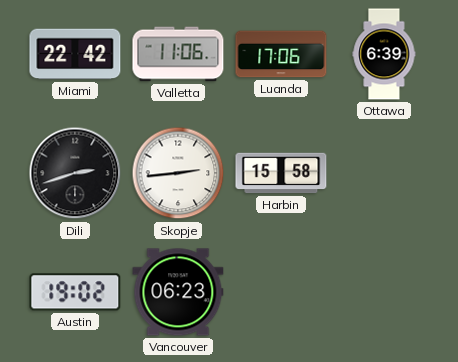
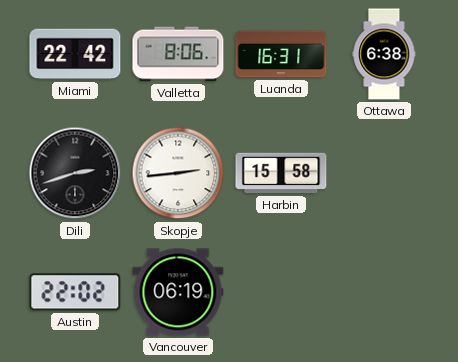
Valletta: 11:06 -> 8:06 (178, 54)
Luanda: 17:06 -> 16:31 (281, 54)
Ottawa: 6:39 -> 6:38 (384, 54)
Austin: 19:02 -> 22:02 (75, 292)
Vancouver: 06:23 -> 06:19 (178, 292)
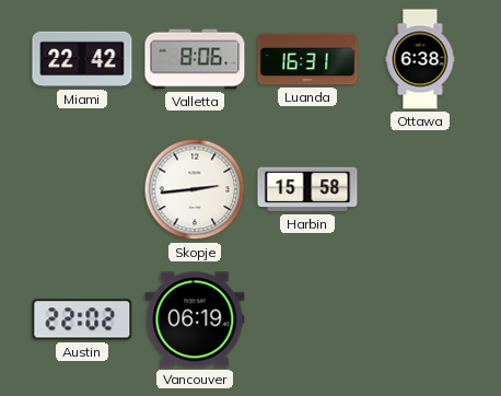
Dili: 2:42 -> none (75, 173)
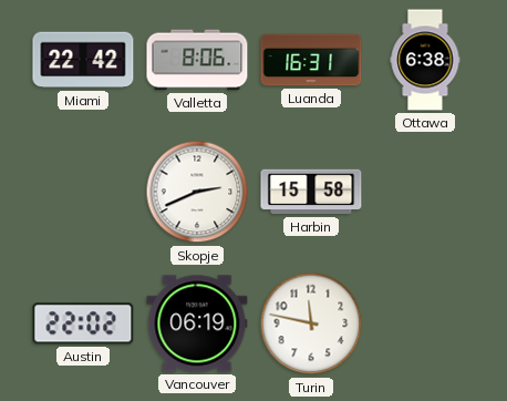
Skopje: 2:44 -> 2:41 (197, 192)
Turin: none -> 11:47 (311, 323)
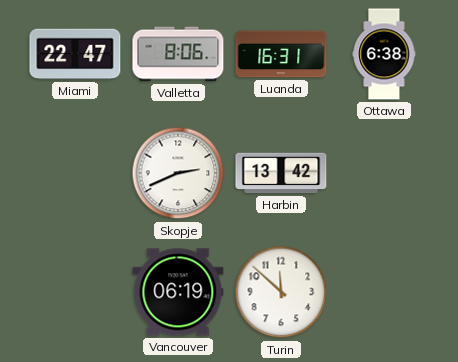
Miami: 22:42 -> 22:47 (75, 54)
Harbin: 15:58 -> 13:42 (281, 173)
Austin: 22:02 -> none (83, 323)
Turin: 11:47 -> 11:52 (281, 292)
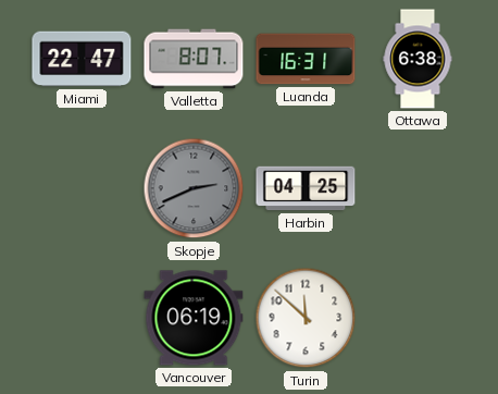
Valletta: 8:06 -> 8:07 (194, 59)
Skopje dial: white -> grey (194, 188)
Harbin: 13:42 -> 04:25 (306, 188)
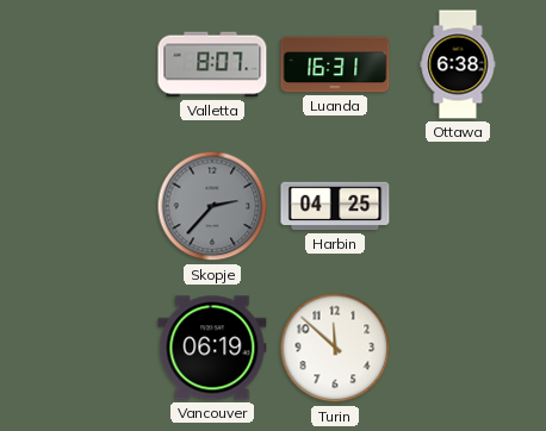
Miami: 22:47 -> none (82, 59)
Skopje: 2:41 -> 2:37 (212, 206)
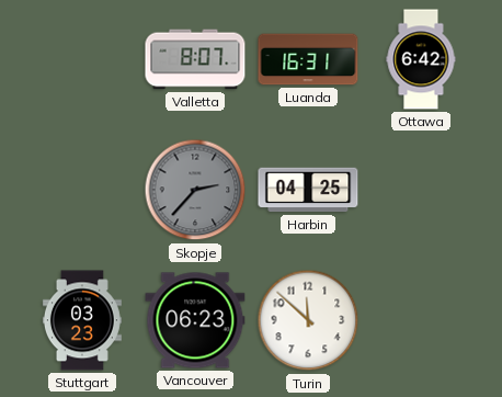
Ottawa: 6:38 -> 6:42 (421, 59)
Stuttgart: none -> 03:23 (82, 320)
Vancouver: 06:19 -> 06:23 (195, 320)
